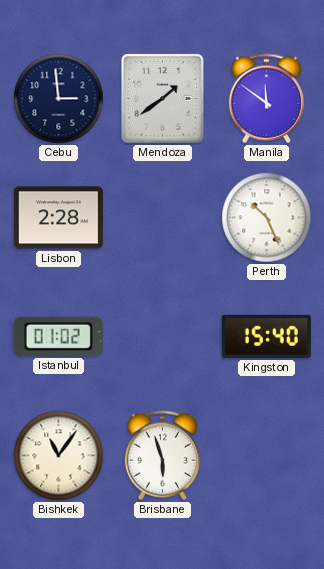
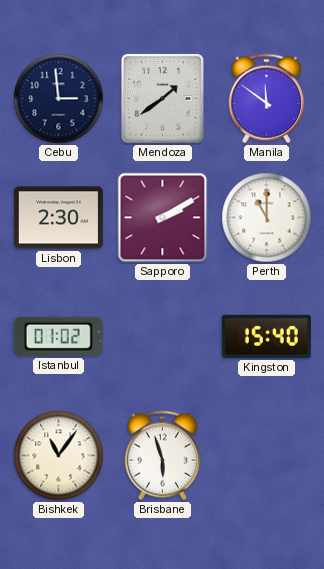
Lisbon: 2:28 -> 2:30 (58, 218)
Sapporo: none -> 2:10 (163, 218)
Perth: 10:26 -> 11:00 (267, 218)
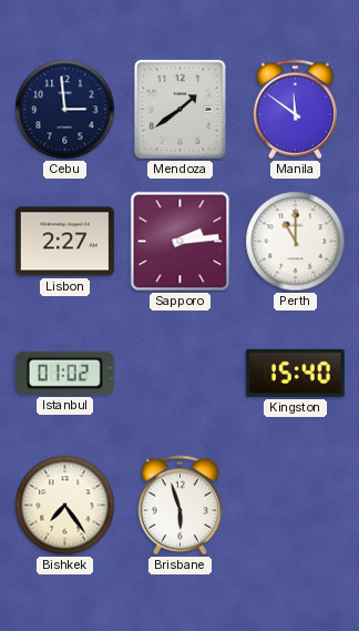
Lisbon: 2:30 -> 2:27 (64, 242)
Sapporo: 2:10 -> 2:14 (181, 242)
Bishkek: 11:06 -> 7:24 (65, 506)
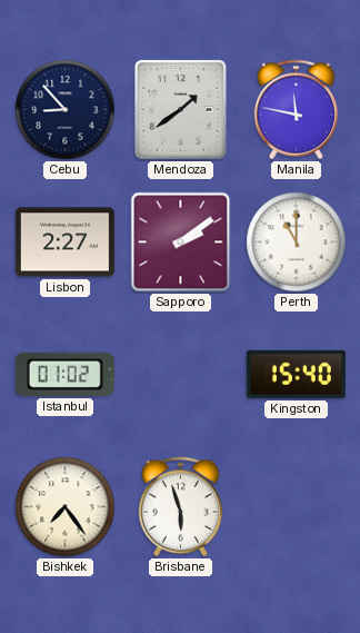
Cebu: 2:59 -> 8:53 (66, 110)
Manila: 11:51 -> 11:47 (296, 110)
Sapporo: 2:14 -> 2:09 (181, 243)
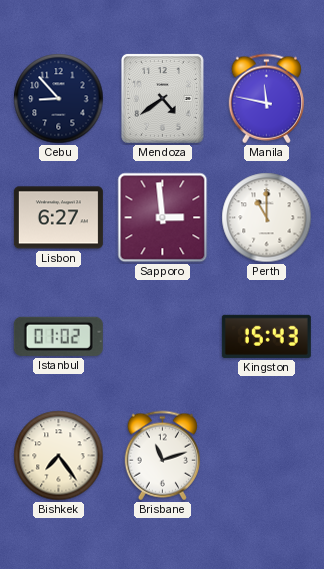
Mendoza: 1:39 -> 4:39 (163, 99)
Lisbon: 2:27 -> 6:27 (58, 218)
Sapporo: 2:09 -> 2:59 (163, 218)
Kingston: 15:40 -> 15:43 (266, 336)
Brisbane: 5:57 -> 11:12 (162, 456)
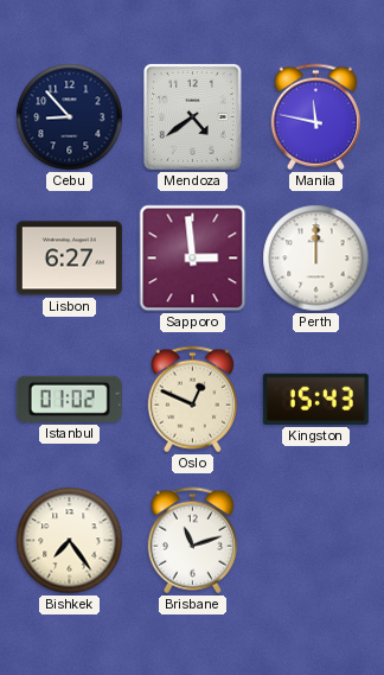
Perth: 11:00 -> 12:00 (316, 259)
Oslo: none -> 12:49 (192, 400)
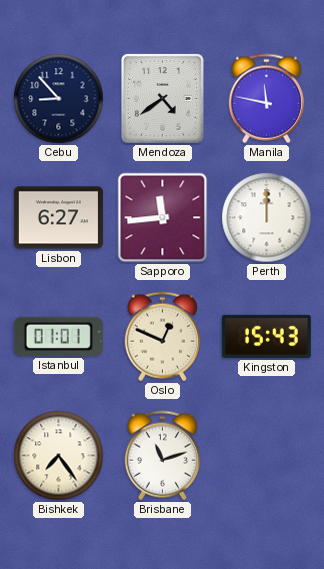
Sapporo: 2:59 -> 11:44 (163, 218)
Istanbul: 01:02 -> 01:01 (58, 336)
